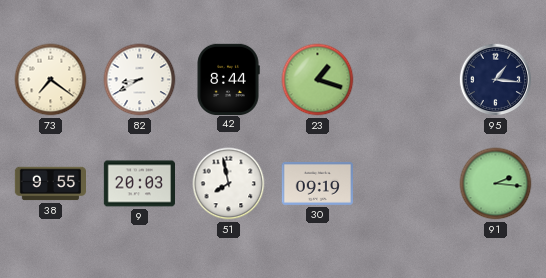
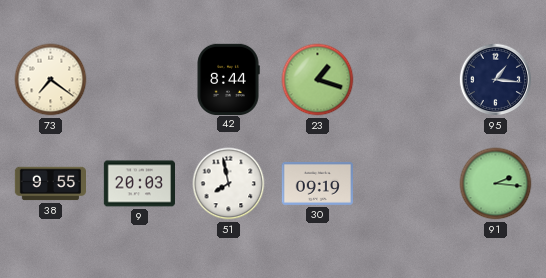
82: 8:40 -> none (140, 80)
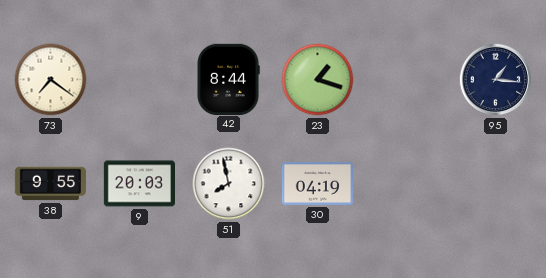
30: 09:19 -> 04:19 (317, 183)
91: 2:16 -> none (496, 184)
